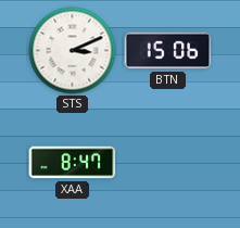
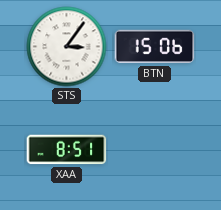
STS: 3:11 -> 3:06 (67, 47)
XAA: 8:47 -> 8:51 (67, 150)
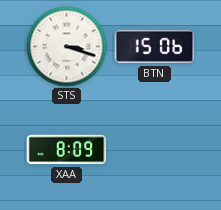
STS: 3:06 -> 3:18 (67, 47)
XAA: 8:51 -> 8:09 (67, 150)
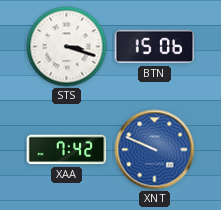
XAA: 8:09 -> 7:42 (67, 150)
XNT: none -> 9:49 (155, 150)
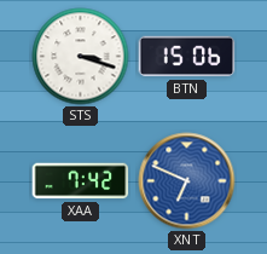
XNT: 9:49 -> 6:49 (187, 181)
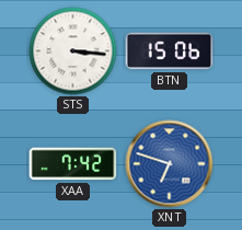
STS: 3:18 -> 3:16 (73, 51)
XNT: 6:49 -> 6:48 (170, 164)
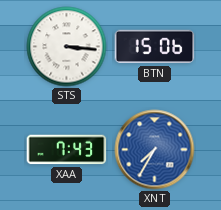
XAA: 7:42 -> 7:43 (67, 150)
XNT: 6:48 -> 7:35 (155, 150)
